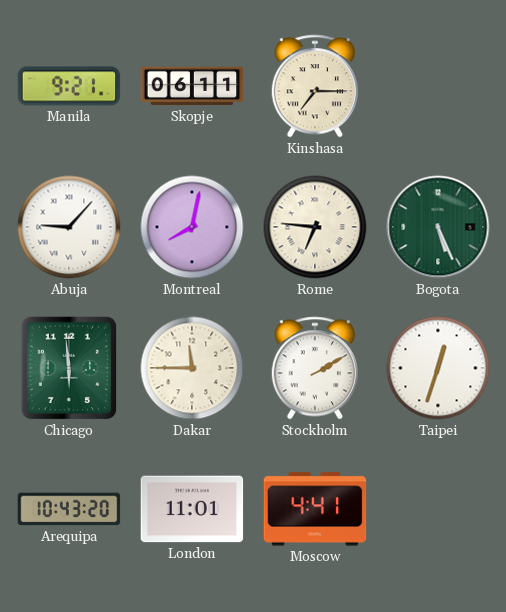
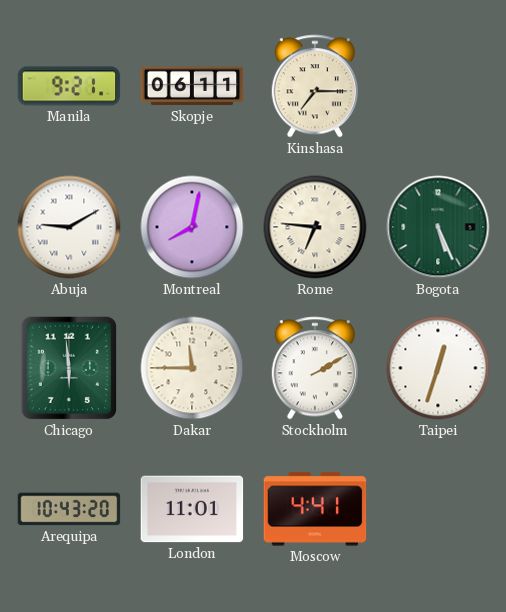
Abuja: 9:07 -> 9:10 (69, 227)
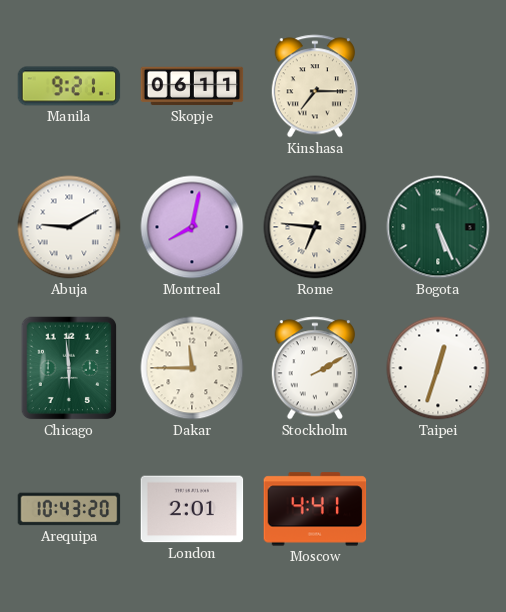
London: 11:01 -> 2:01 (192, 509)
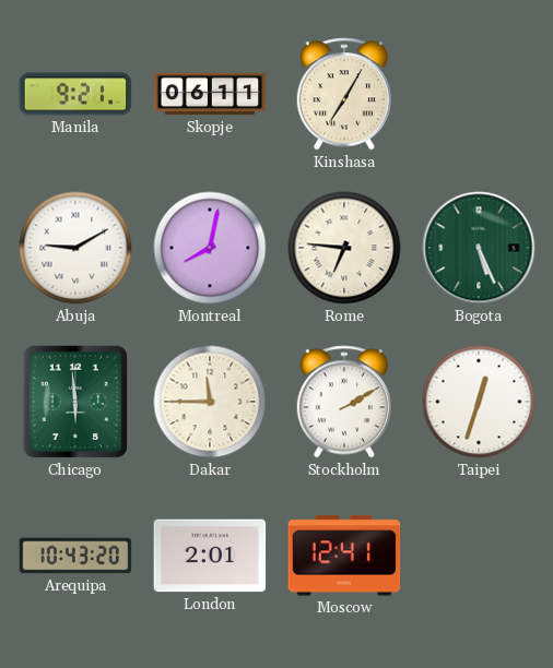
Kinshasa: 7:15 -> 7:05 (343, 94)
Moscow: 4:41 -> 12:41 (344, 556)
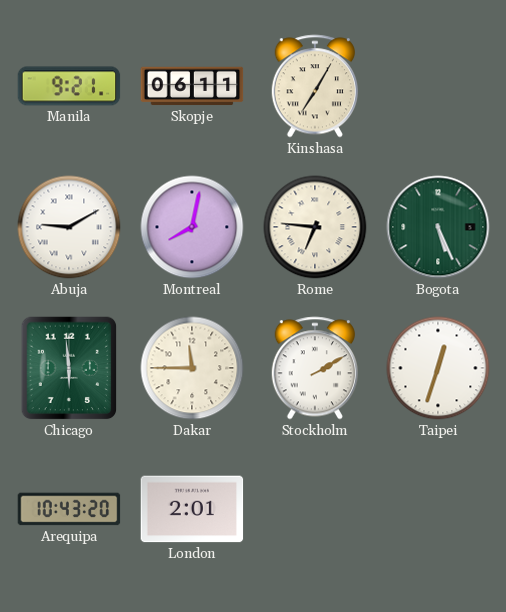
Moscow: 12:41 -> none (344, 556)
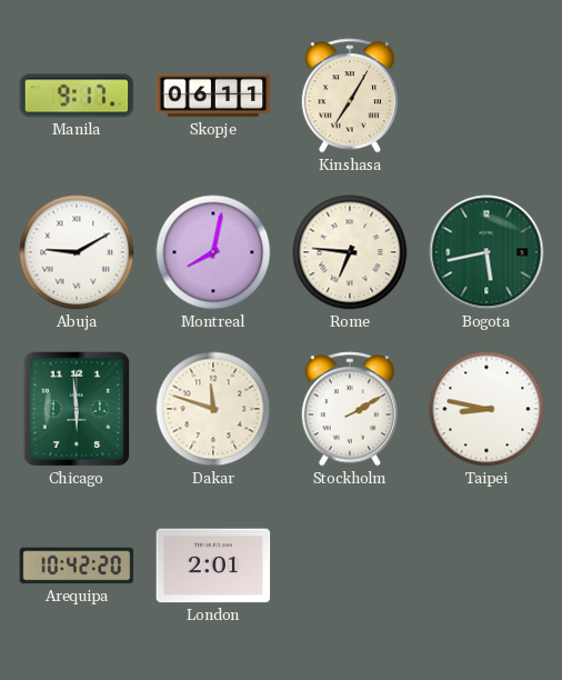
Manila: 9:21 -> 9:17 (77, 96)
Bogota: 5:26 -> 5:43 (486, 252)
Dakar: 11:45 -> 11:48 (213, 409)
Taipei: 12:33 -> 8:47 (486, 409)
Arequipa: 10:43 -> 10:42 (77, 566)
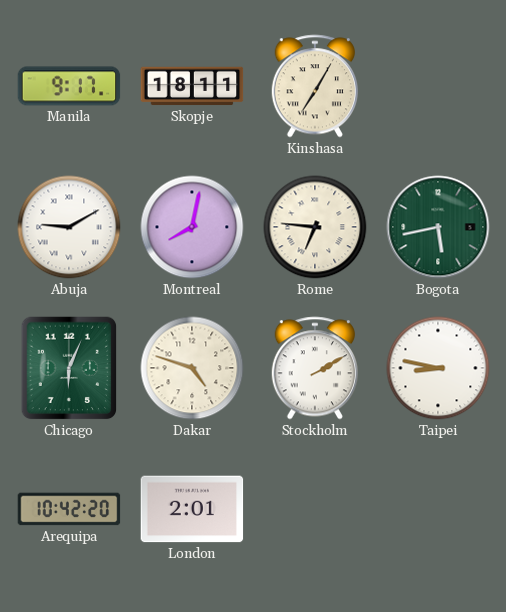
Skopje: 06:11 -> 18:11 (192, 86)
Chicago: 5:59 -> 6:04 (69, 368)
Dakar: 11:48 -> 4:48 (192, 368)
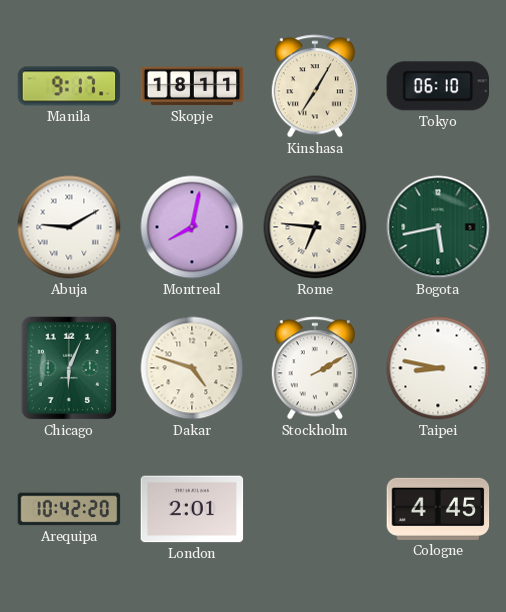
Tokyo: none -> 06:10 (437, 86)
Cologne: none -> 4:45 (438, 509)
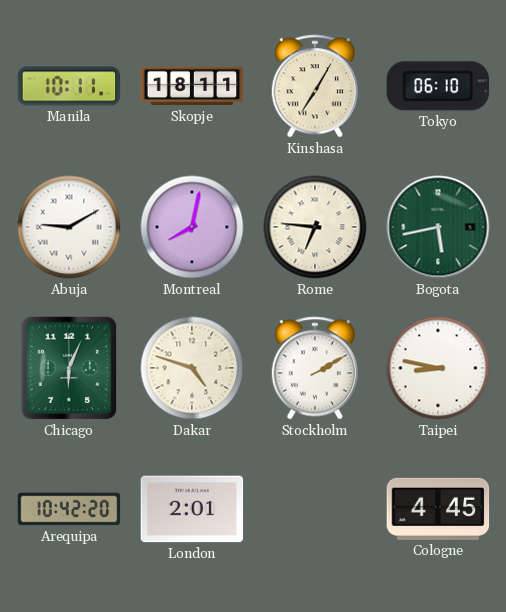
Manila: 9:17 -> 10:11 (69, 86)
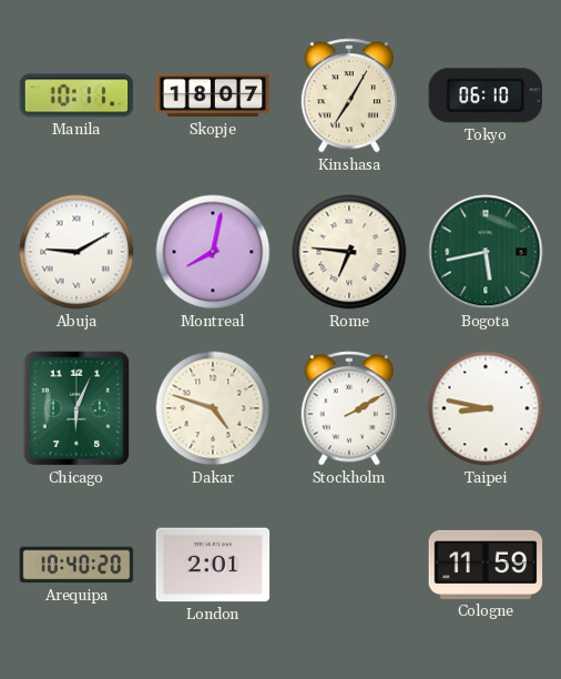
Skopje: 18:11 -> 18:07 (213, 95)
Arequipa: 10:42 -> 10:40 (76, 565)
Cologne: 4:45 -> 11:59 (486, 565)
